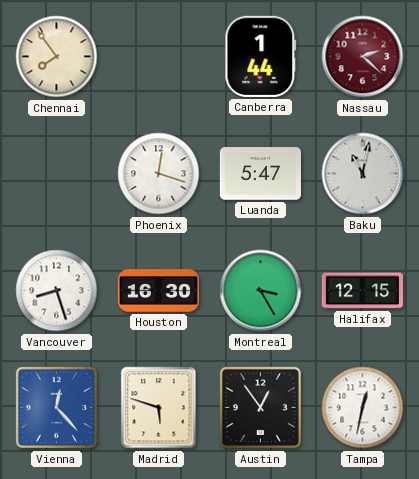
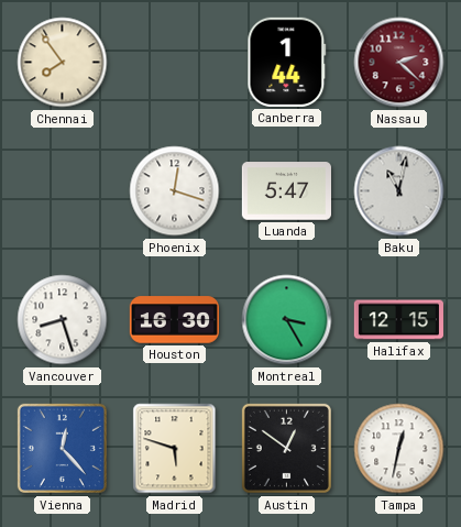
Austin: 12:54 -> 12:51 (286, 448)
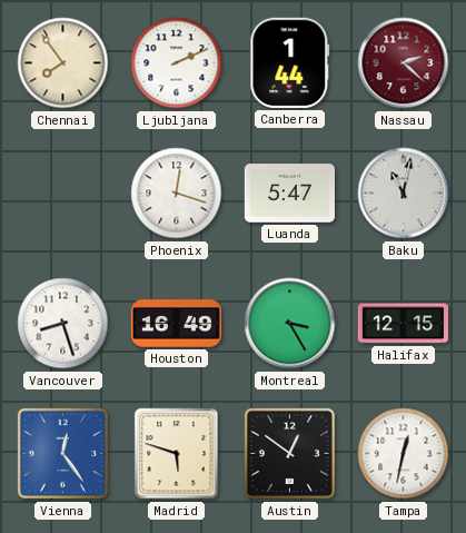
Ljubljana: none -> 2:11 (177, 63)
Houston: 16:30 -> 16:49 (176, 324)
Vienna: 12:23 -> 12:24 (62, 453)
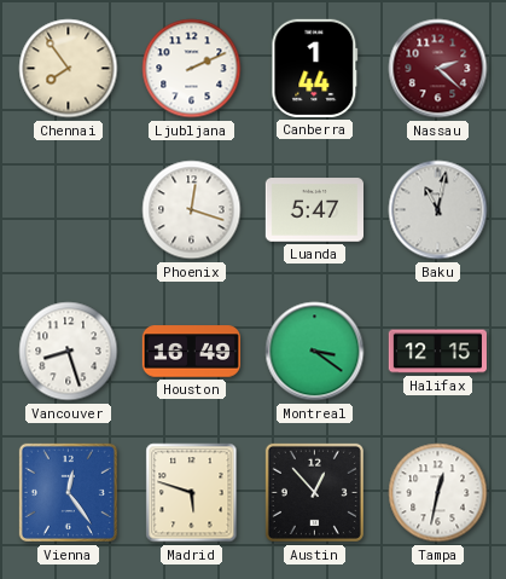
Montreal: 3:25 -> 3:21 (315, 352)
Austin: 12:51 -> 12:53 (314, 492)
